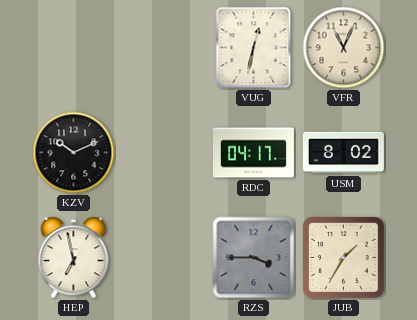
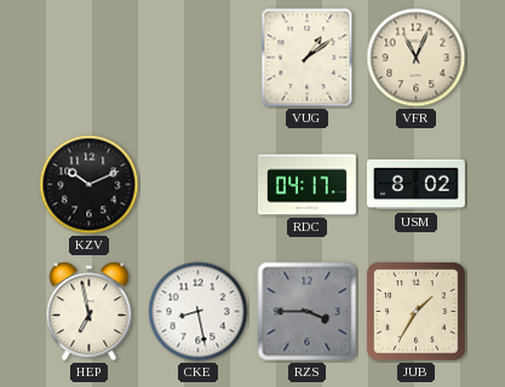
VUG: 12:32 -> 1:09 (308, 58)
CKE: none -> 8:28 (199, 312)
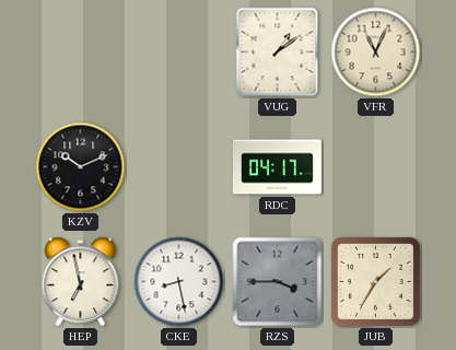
USM: 8:02 -> none (415, 185)
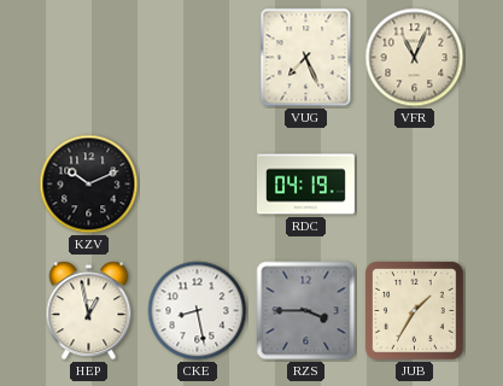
VUG: 1:09 -> 7:26 (306, 58)
RDC: 04:17 -> 04:19 (305, 185)
HEP: 6:58 -> 12:58 (89, 311)
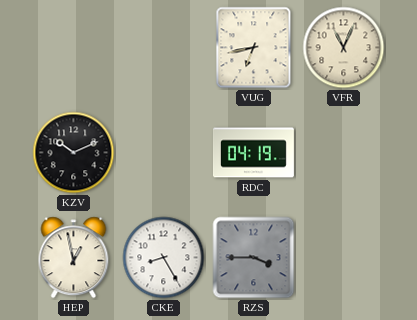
VUG: 7:26 -> 6:43 (254, 48)
CKE: 8:28 -> 8:25 (164, 258)
JUB: 1:35 -> none (415, 311)
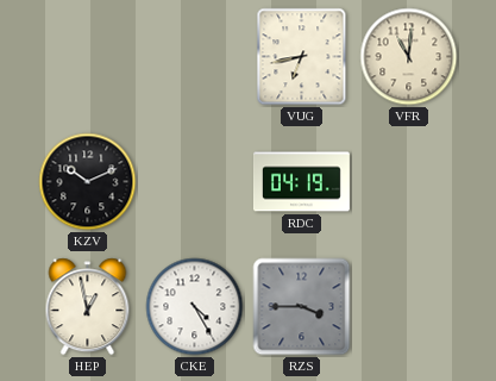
VFR: 11:04 -> 11:01 (409, 57)
CKE: 8:25 -> 4:25 (195, 307)
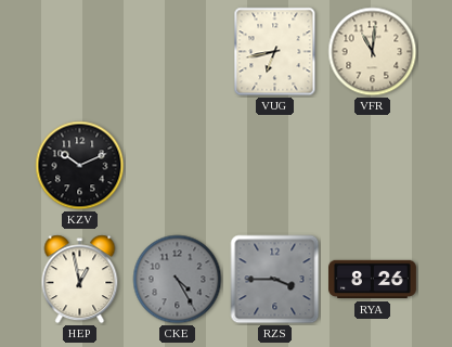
RDC: 04:19 -> none (301, 182)
CKE dial: white -> grey (178, 280)
RYA: none -> 8:26 (373, 280)
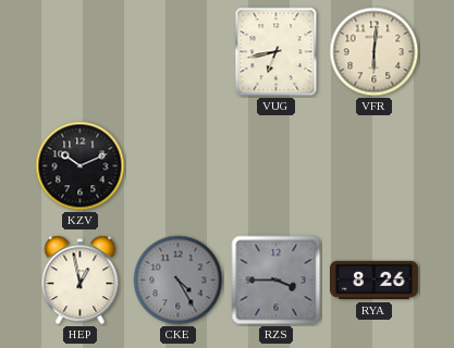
VFR: 11:01 -> 6:01 (375, 52)
